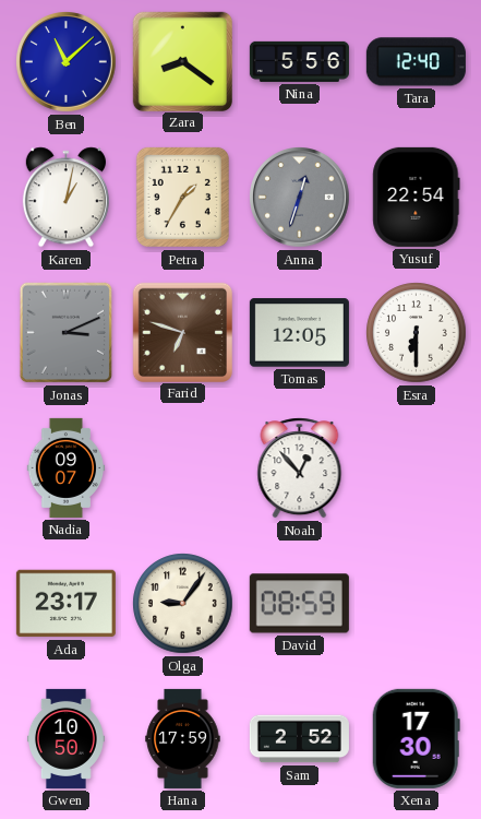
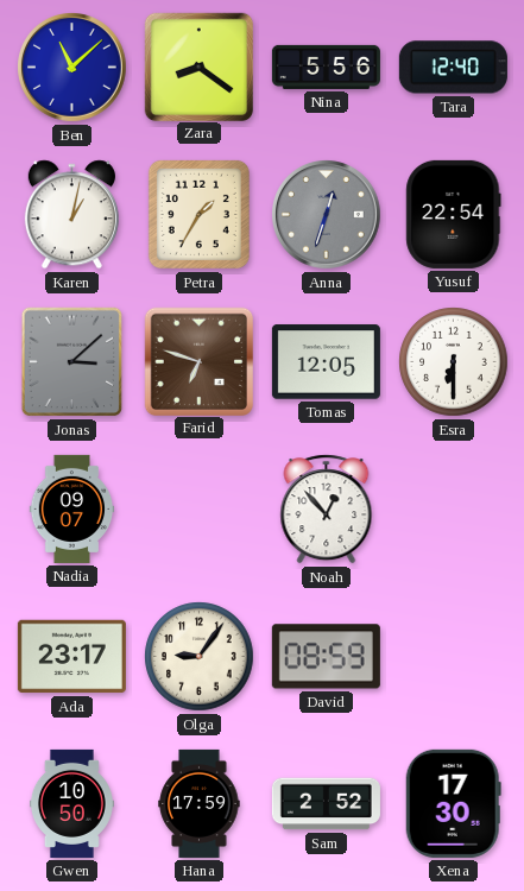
Jonas: 3:11 -> 3:08 (72, 362)
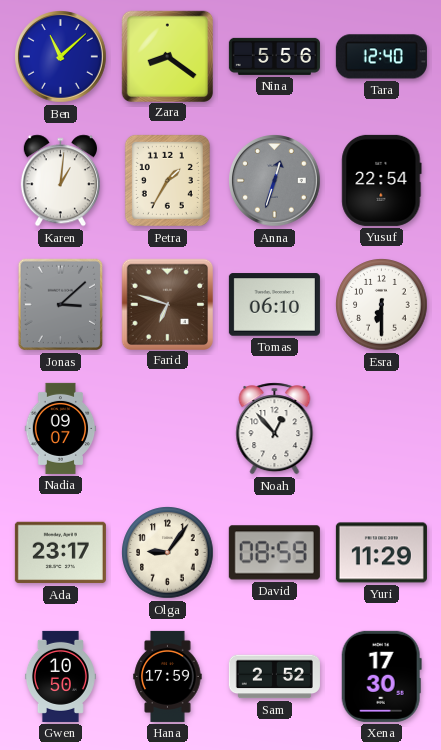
Karen: 1:02 -> 1:01 (60, 181)
Tomas: 12:05 -> 06:10 (274, 305)
Yuri: none -> 11:29 (381, 553)
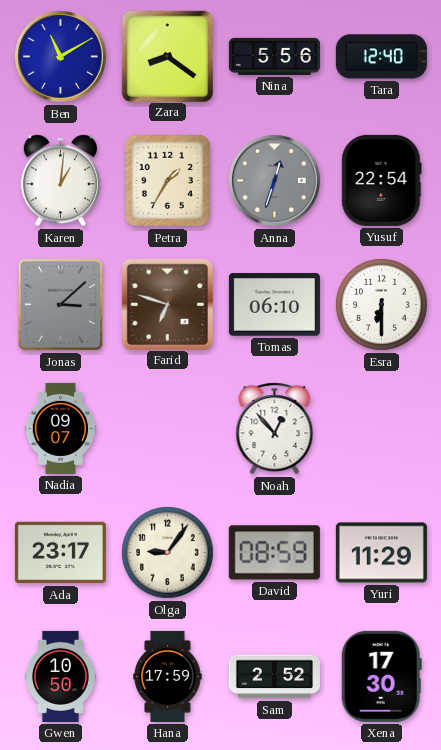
Ben: 11:08 -> 11:10 (61, 57)
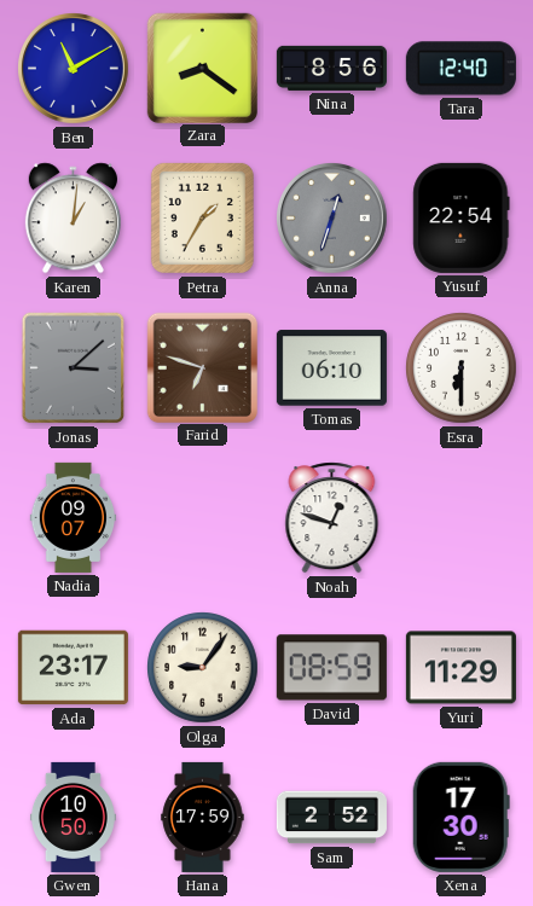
Nina: 5:56 -> 8:56 (331, 68)
Noah: 12:53 -> 12:48 (332, 518)
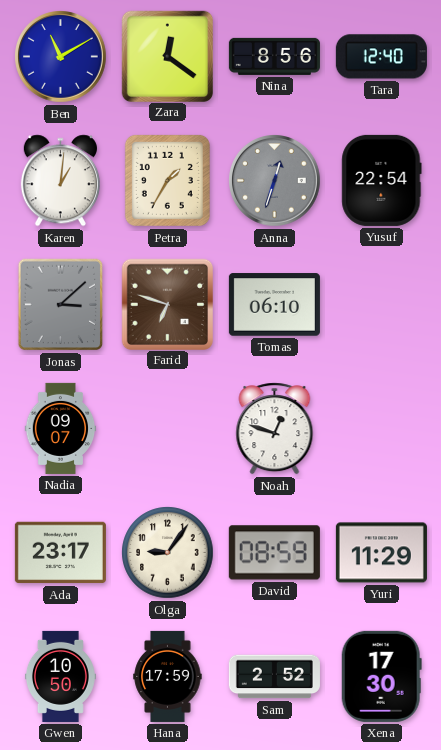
Zara: 8:21 -> 12:21 (167, 56)
Esra: 6:30 -> none (462, 368)
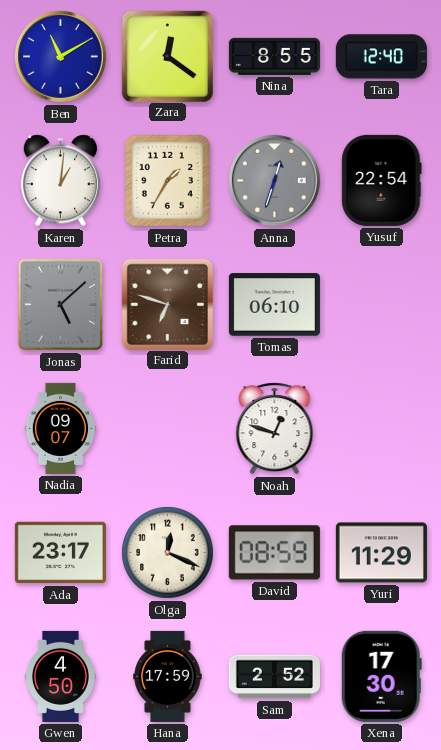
Nina: 8:56 -> 8:55 (274, 56)
Jonas: 3:08 -> 5:08 (61, 305)
Olga: 9:06 -> 12:19 (168, 553)
Gwen: 10:50 -> 4:50 (60, 676)
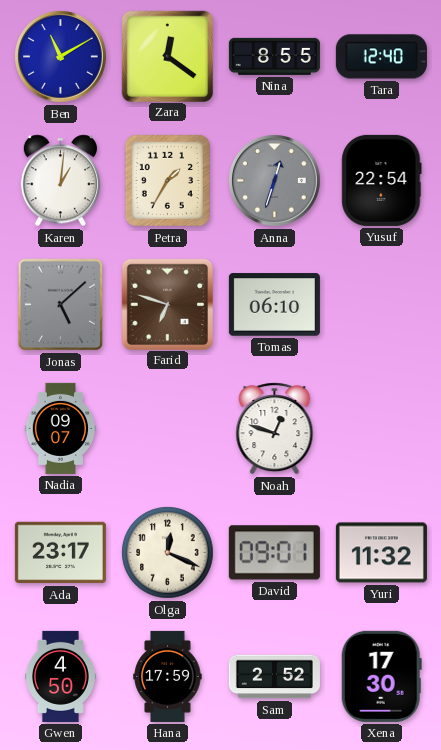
David: 08:59 -> 09:01 (274, 553)
Yuri: 11:29 -> 11:32 (381, 553)
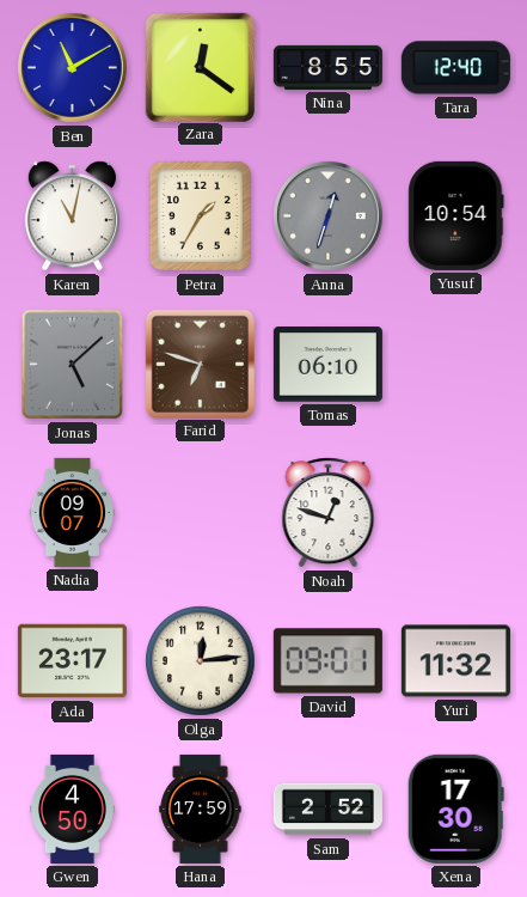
Karen: 1:01 -> 11:02 (72, 216)
Yusuf: 22:54 -> 10:54 (456, 215)
Olga: 12:19 -> 12:14 (201, 661)
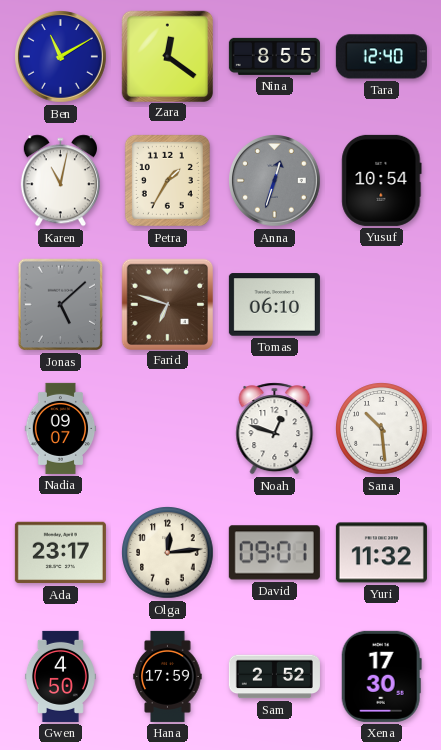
Sana: none -> 10:29 (382, 429)
